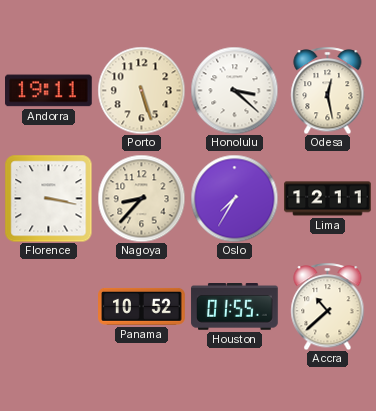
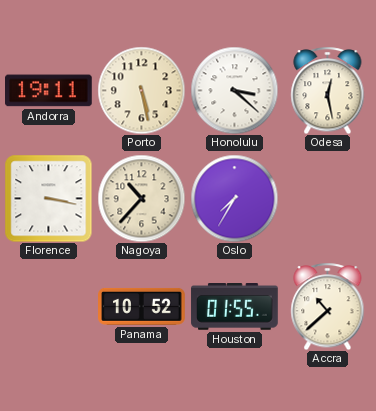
Porto: 5:27 -> 5:28 (141, 90)
Nagoya: 8:37 -> 10:37 (141, 198)
Lima: 12:11 -> none (328, 199)
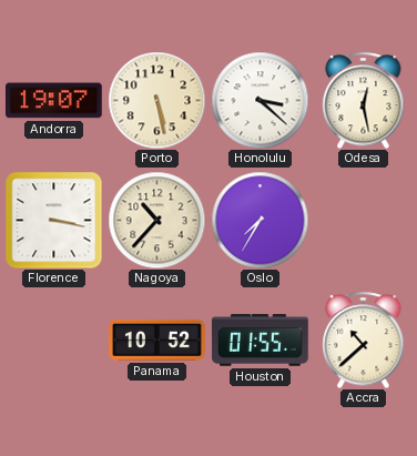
Andorra: 19:11 -> 19:07 (54, 101)
